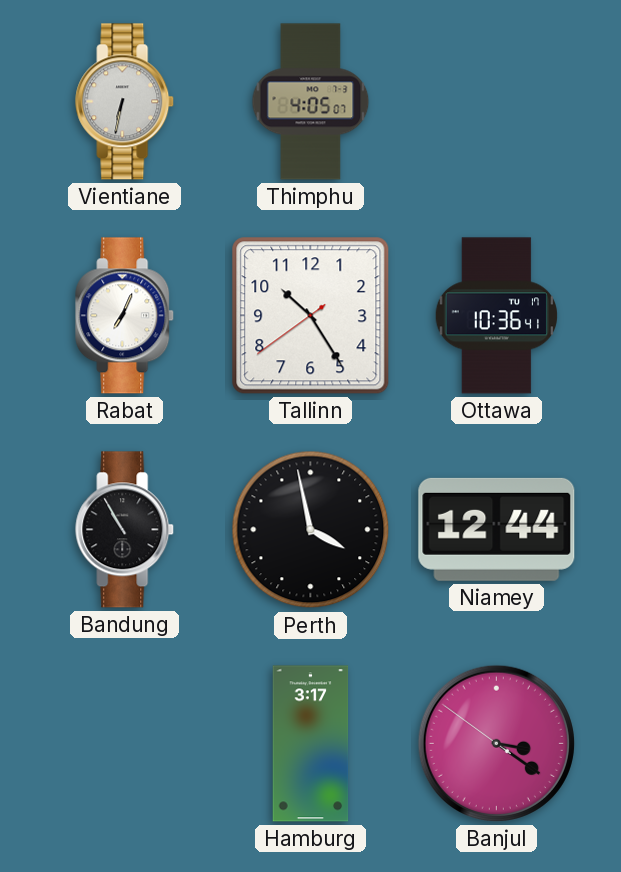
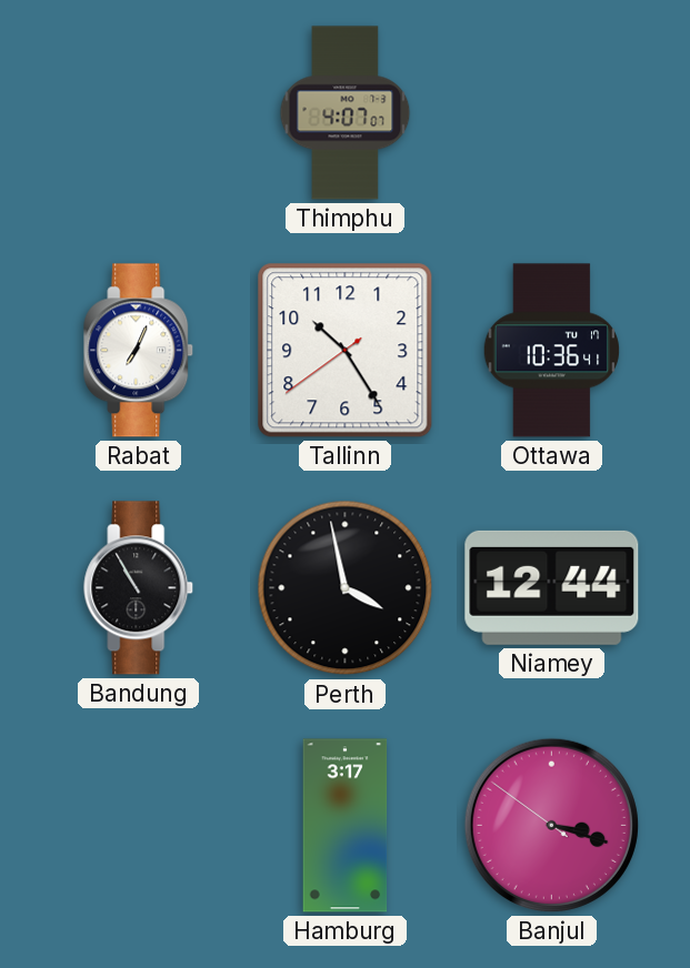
Vientiane: 6:32 -> none (125, 102)
Thimphu: 4:05 -> 4:07 (346, 113)
Banjul: 3:20 -> 3:17 (551, 825)
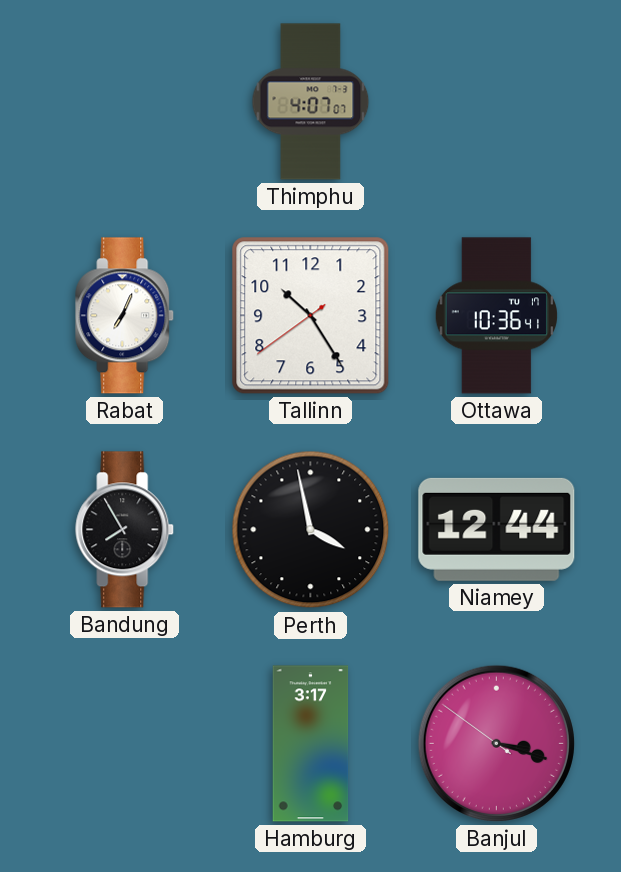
Bandung: 10:55 -> 7:55 (125, 530)
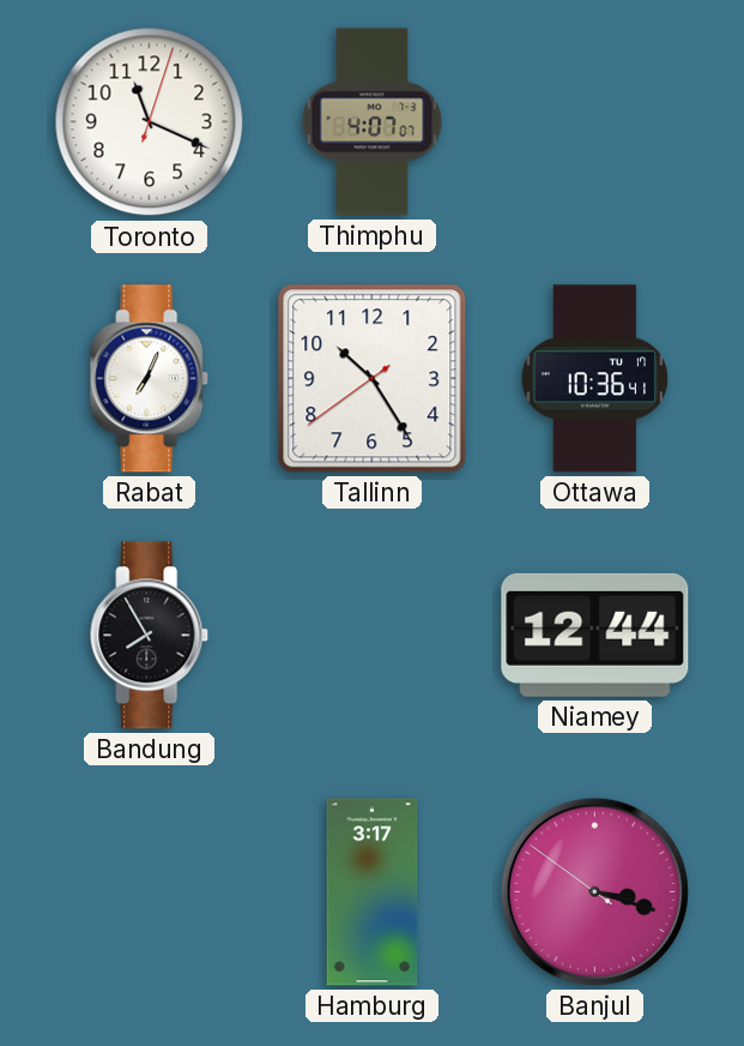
Toronto: none -> 11:19 (150, 122)
Perth: 3:58 -> none (311, 530)
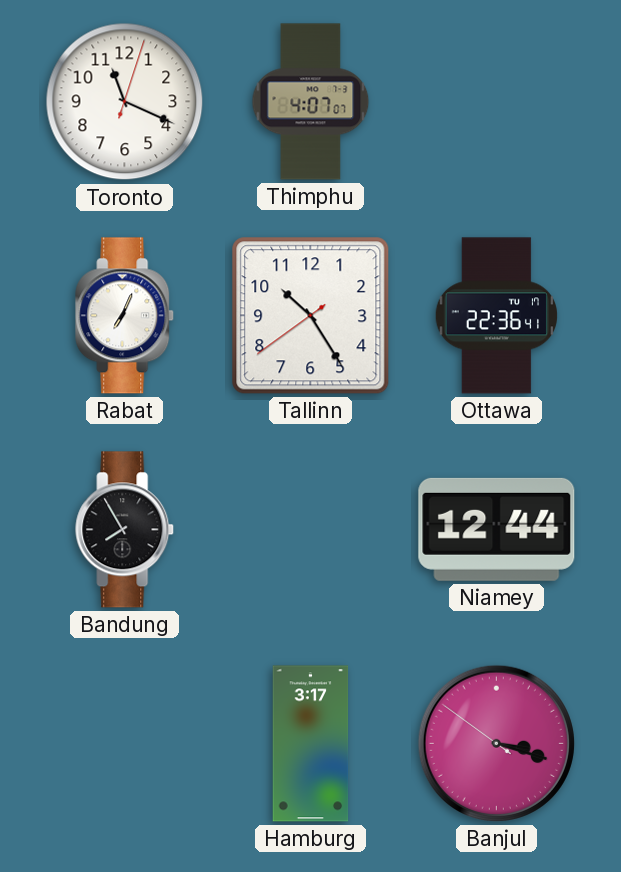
Ottawa: 10:36 -> 22:36 (496, 316)
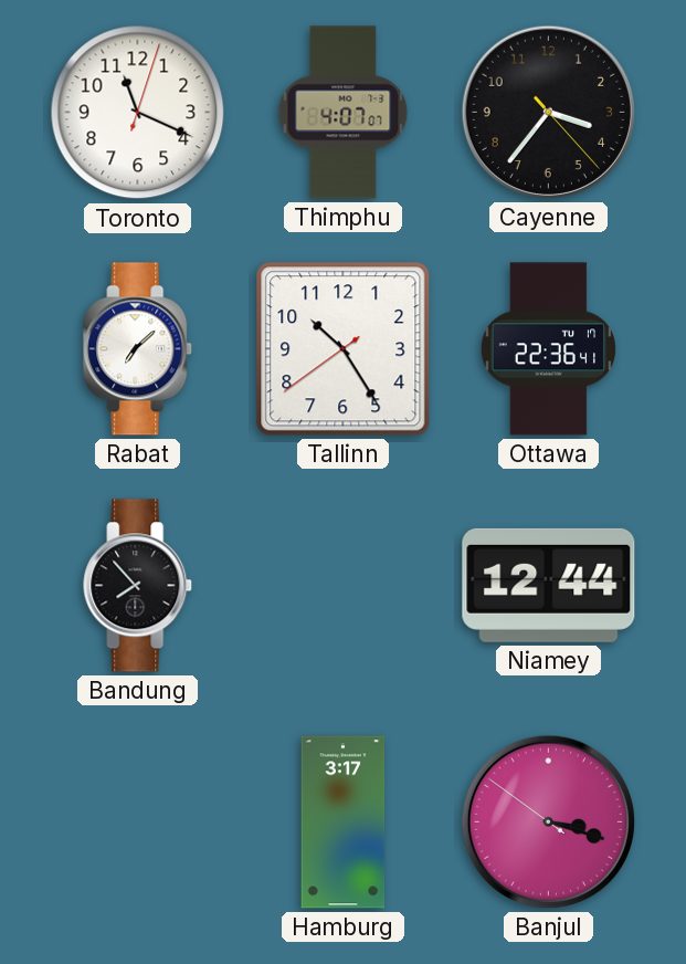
Cayenne: none -> 3:36 (548, 112)
Rabat: 7:04 -> 7:08 (138, 349)
Bandung: 7:55 -> 7:53 (138, 586)
